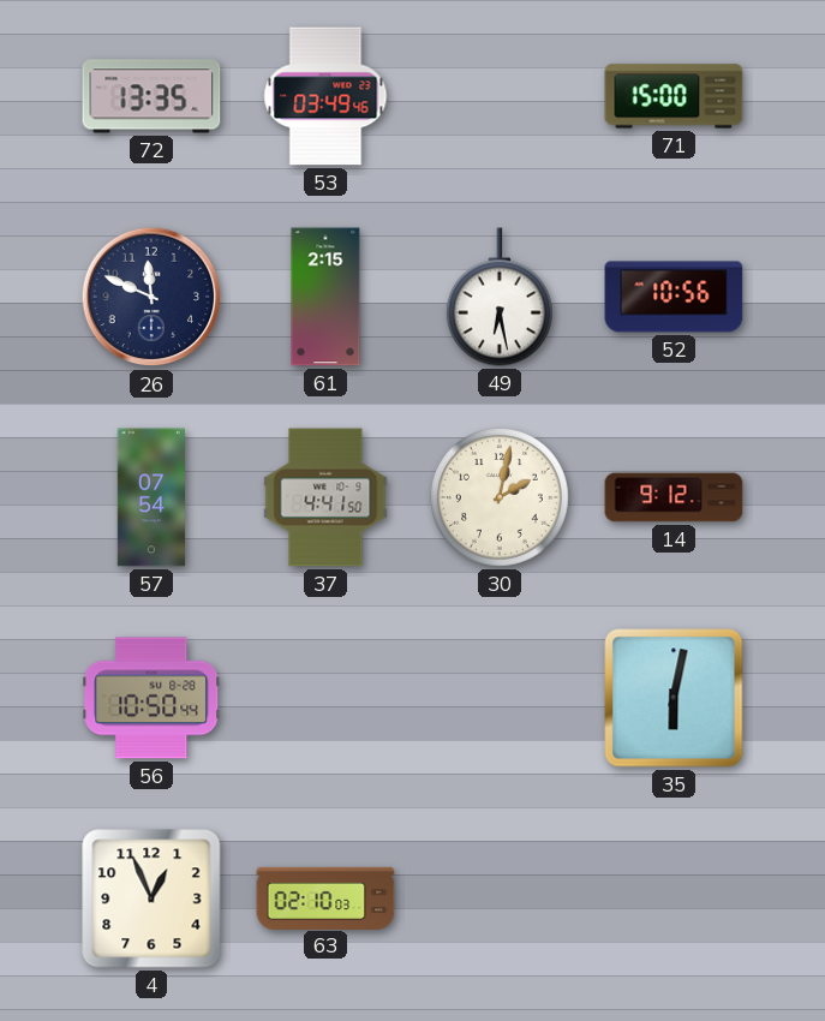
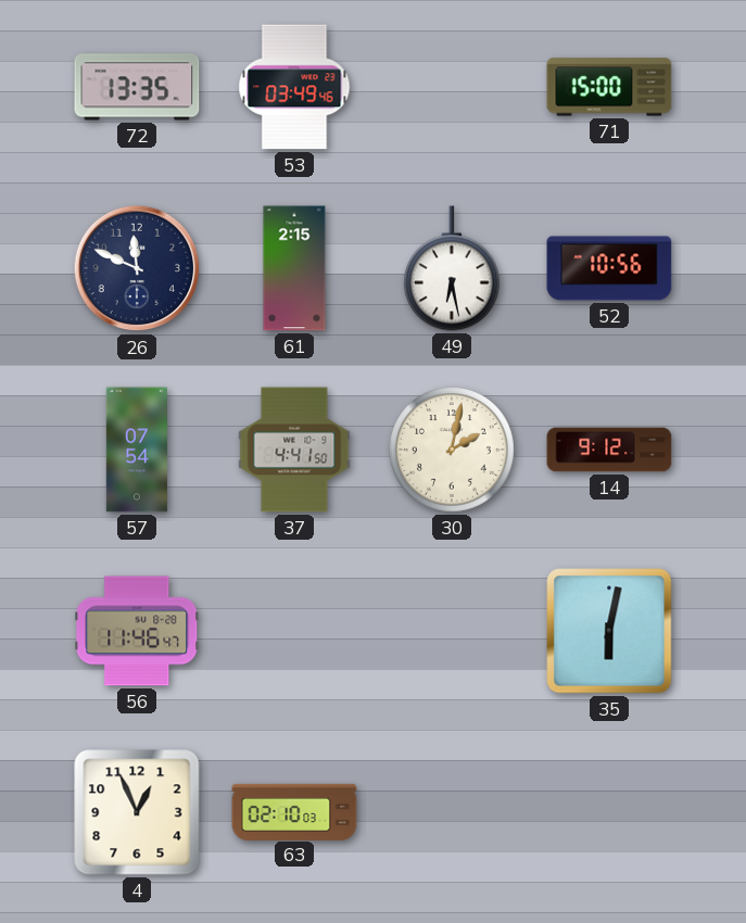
56: 10:50 -> 11:46 (137, 631)
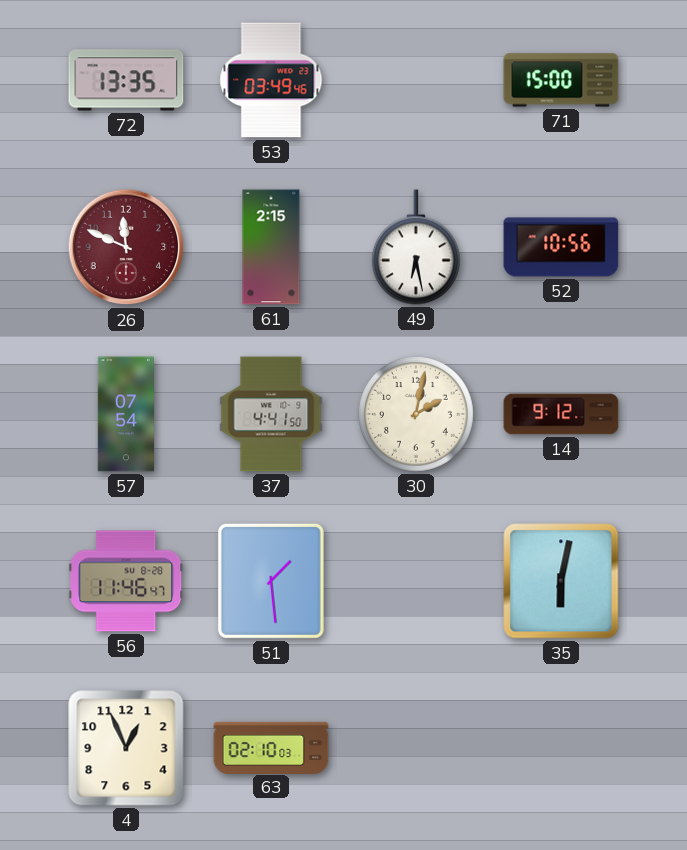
26 dial: navy -> burgundy (126, 247)
51: none -> 1:29 (271, 581)
